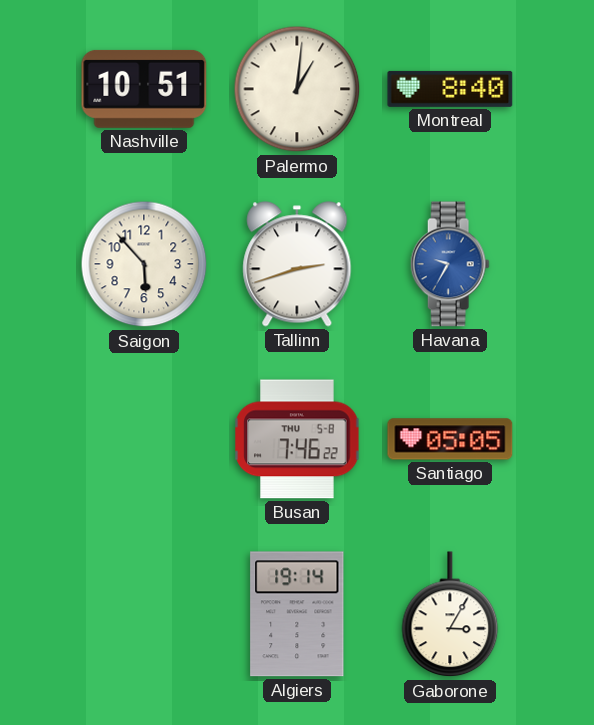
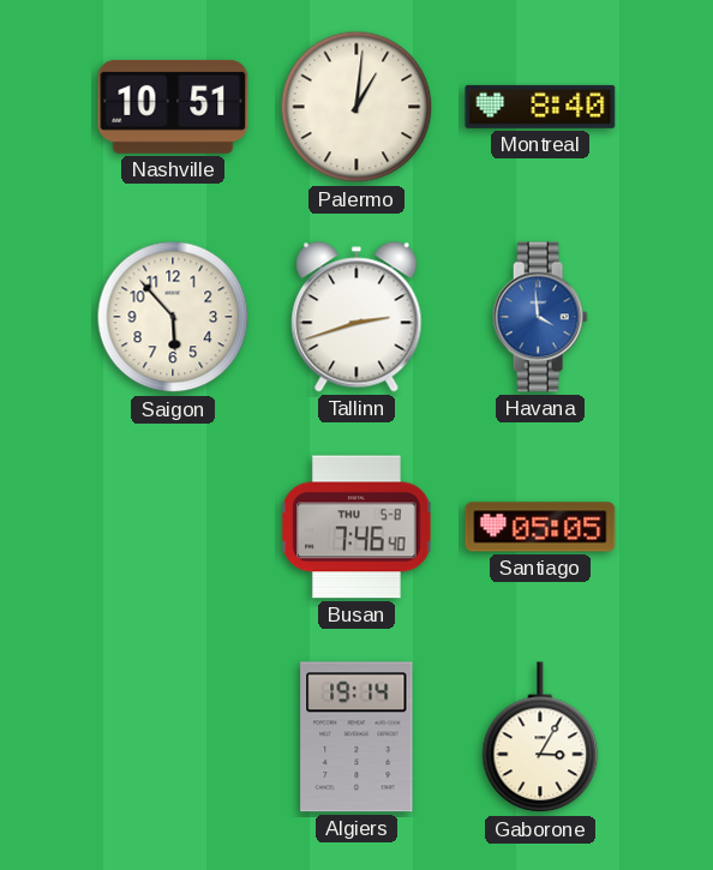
Havana: 9:35 -> 3:59 (540, 317)
Busan: 7:46:22 -> 7:46:40 (356, 527)
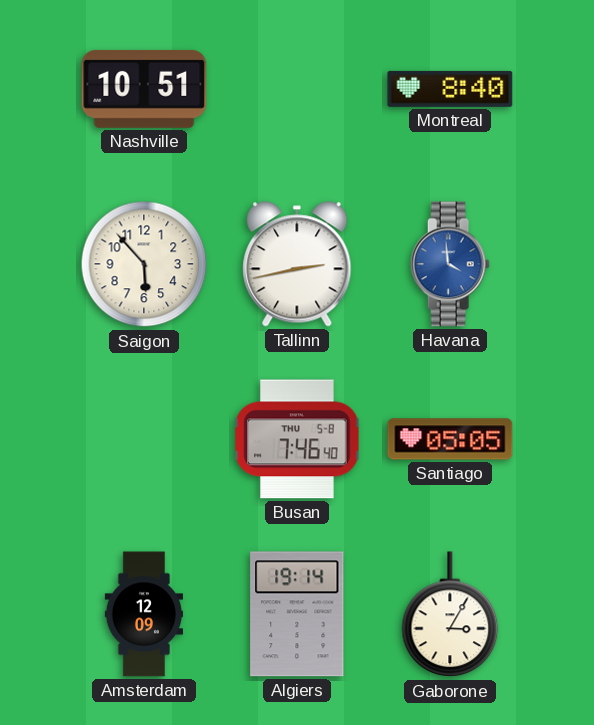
Palermo: 1:01 -> none (356, 107)
Tallinn: 2:42 -> 2:43 (297, 264)
Amsterdam: none -> 12:09 (143, 614)
